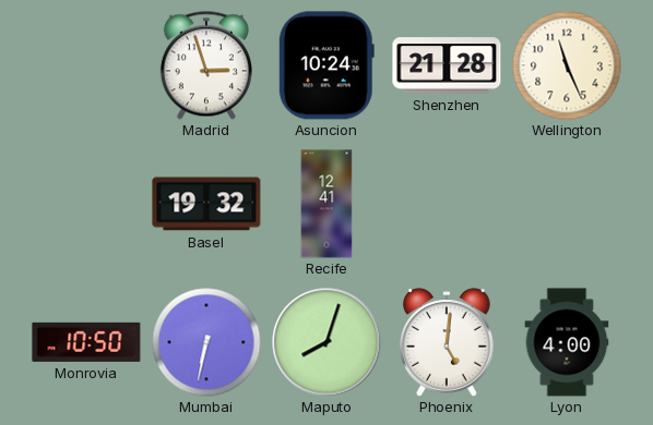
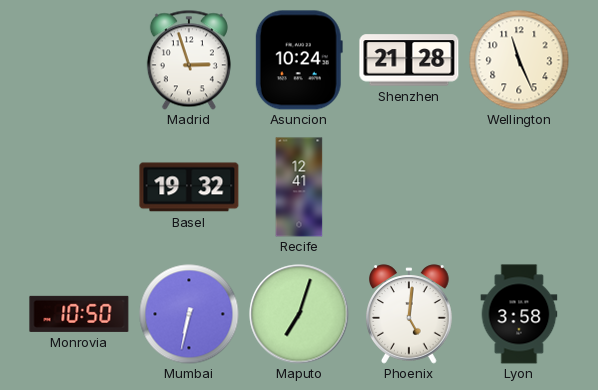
Maputo: 8:03 -> 7:03 (299, 314)
Lyon: 4:00 -> 3:58 (519, 314)
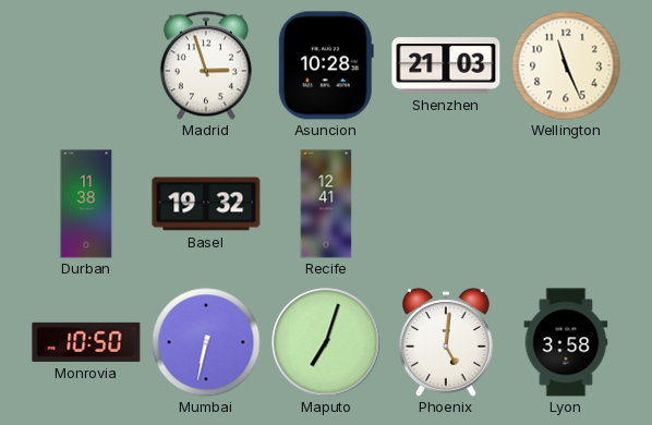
Asuncion: 10:24 -> 10:28 (326, 65)
Shenzhen: 21:28 -> 21:03 (446, 65)
Durban: none -> 11:38 (86, 204)
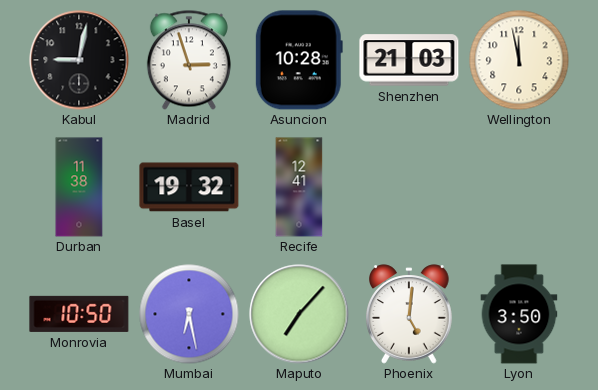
Kabul: none -> 9:02 (79, 60)
Wellington: 11:26 -> 11:58 (519, 60)
Mumbai: 6:32 -> 6:28 (189, 314)
Maputo: 7:03 -> 7:07 (299, 314)
Lyon: 3:58 -> 3:50 (519, 314)
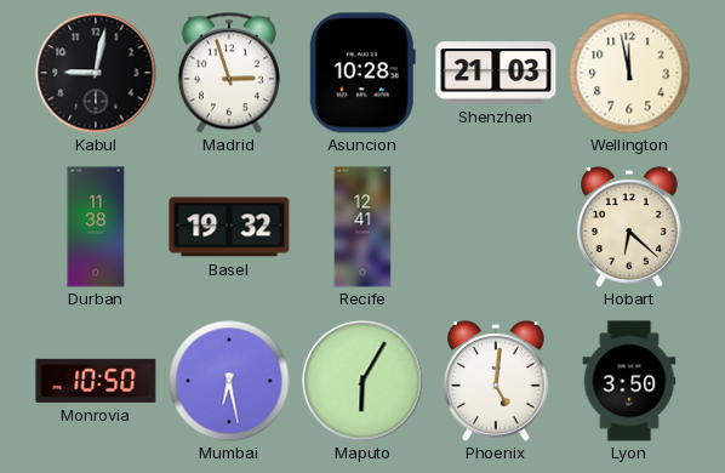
Hobart: none -> 6:22 (630, 227)
Maputo: 7:07 -> 6:05 (362, 381)
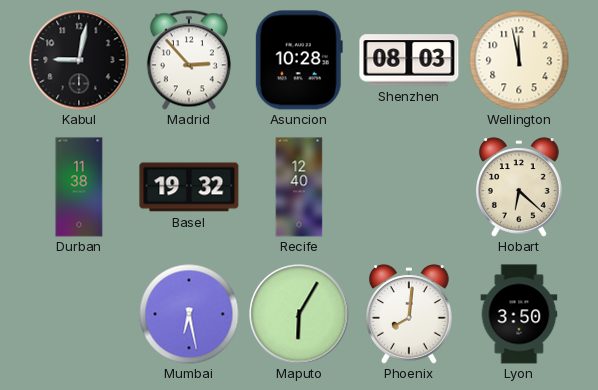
Madrid: 2:57 -> 2:53 (189, 60)
Shenzhen: 21:03 -> 08:03 (409, 60)
Recife: 12:41 -> 12:40 (299, 187)
Monrovia: 10:50 -> none (96, 381)
Phoenix: 5:01 -> 8:01 (410, 314)
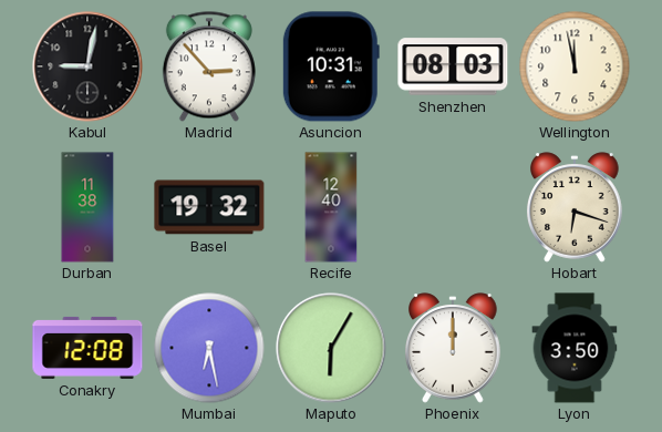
Asuncion: 10:28 -> 10:31 (331, 66)
Hobart: 6:22 -> 6:18 (576, 207)
Conakry: none -> 12:08 (87, 348)
Phoenix: 8:01 -> 12:00 (454, 348)
